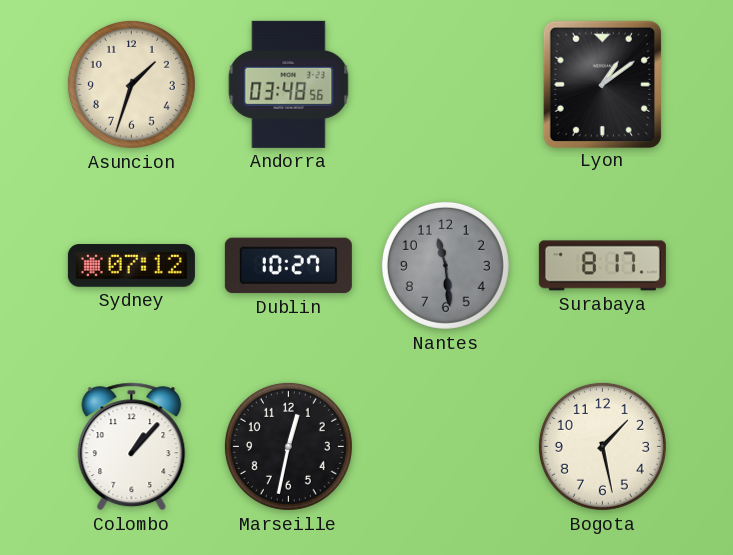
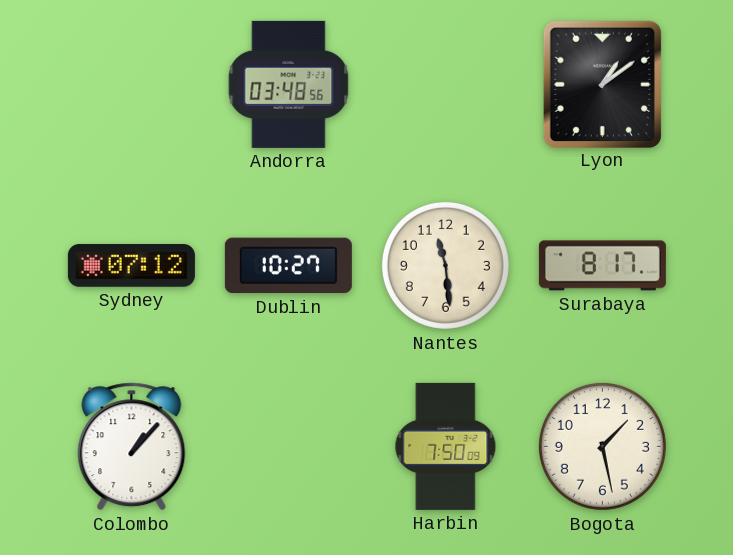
Asuncion: 1:33 -> none (131, 84)
Nantes dial: grey -> cream (445, 265)
Marseille: 12:32 -> none (288, 446)
Harbin: none -> 7:50 (446, 446)
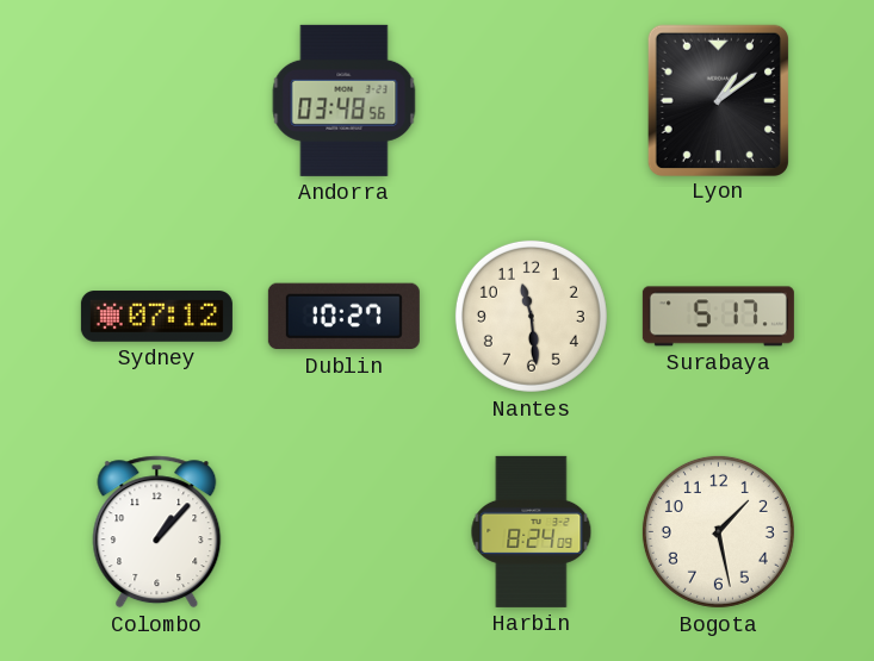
Surabaya: 8:17 -> 5:17 (718, 317)
Harbin: 7:50 -> 8:24 (532, 531)
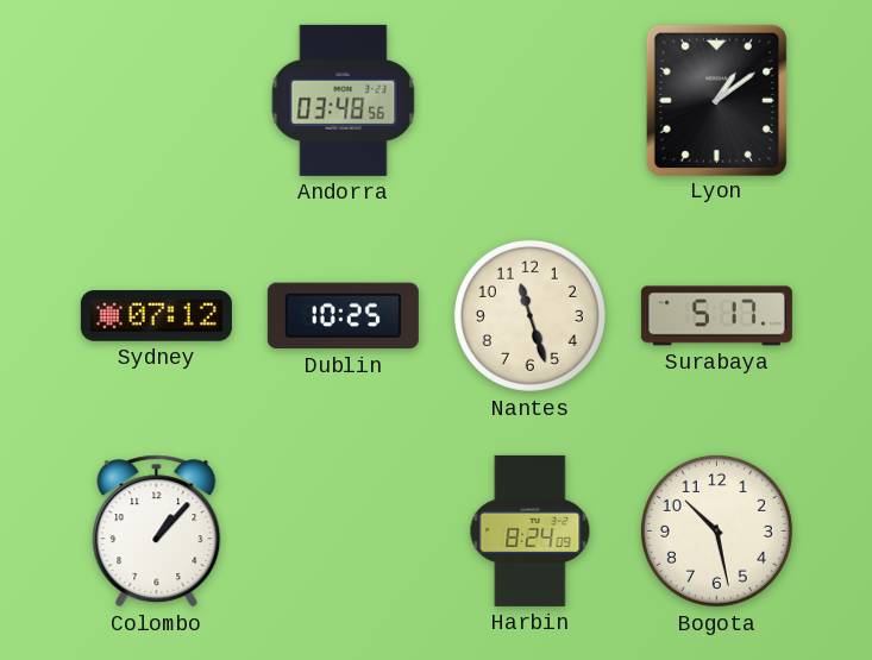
Dublin: 10:27 -> 10:25 (343, 316)
Nantes: 11:29 -> 11:27 (529, 315)
Bogota: 1:28 -> 10:28 (716, 530)
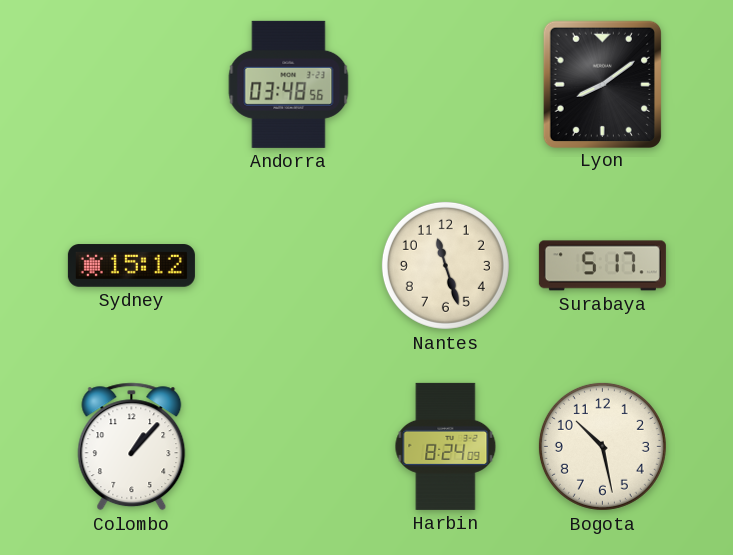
Lyon: 1:09 -> 8:09 (602, 84)
Sydney: 07:12 -> 15:12 (131, 266)
Dublin: 10:25 -> none (343, 316)
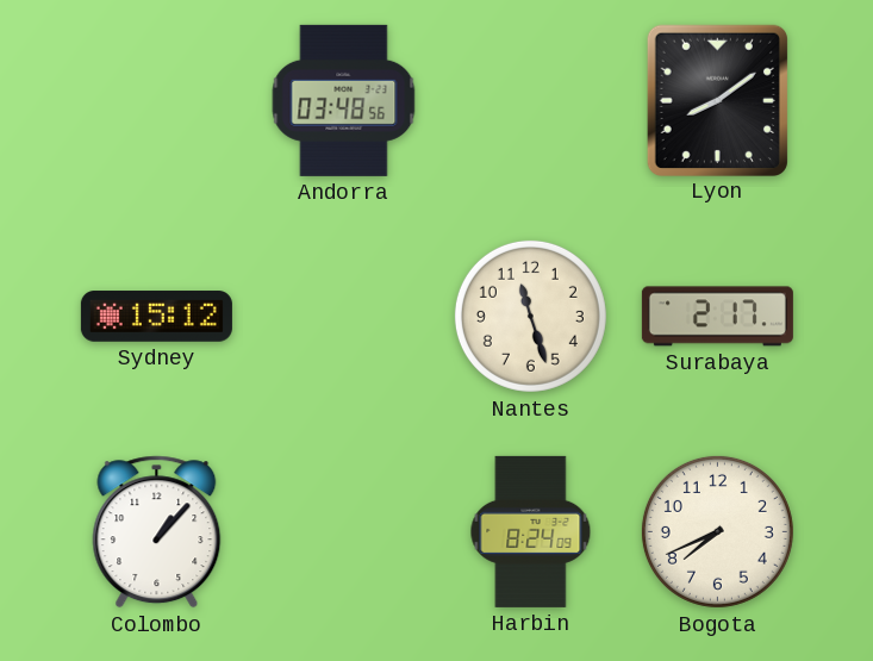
Surabaya: 5:17 -> 2:17 (717, 317)
Bogota: 10:28 -> 7:41 (717, 531)
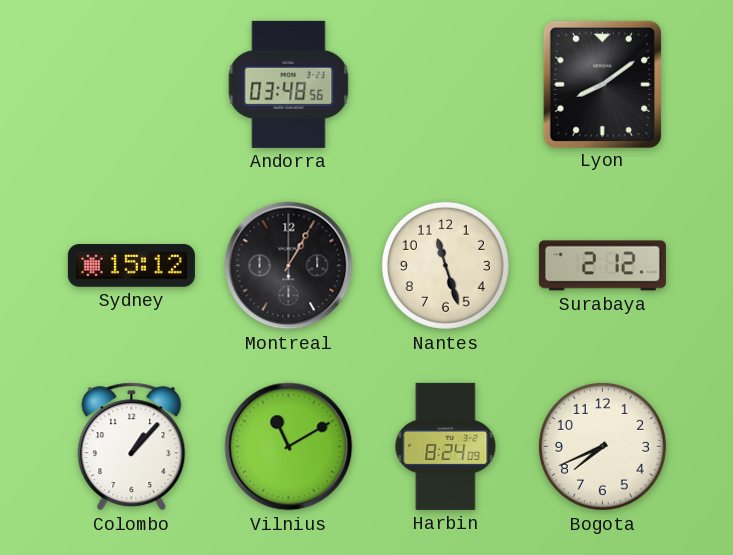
Montreal: none -> 1:05 (289, 266)
Surabaya: 2:17 -> 2:12 (602, 266)
Vilnius: none -> 11:10 (289, 447)
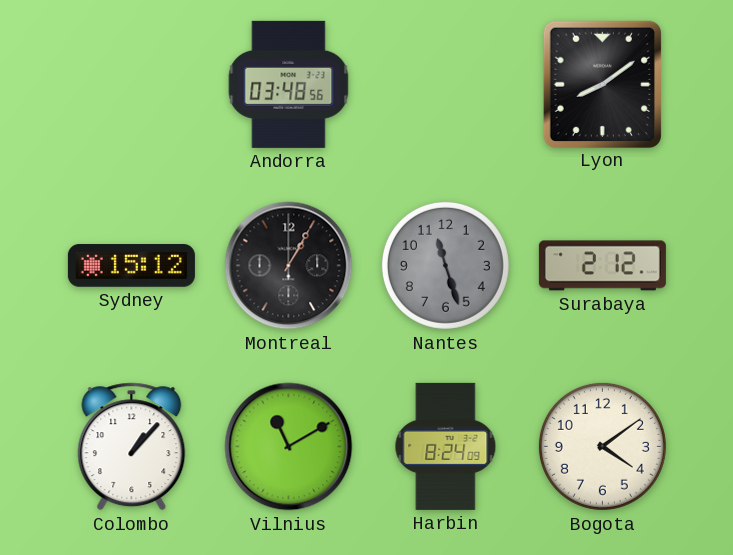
Nantes dial: cream -> grey (445, 265)
Bogota: 7:41 -> 4:09 (602, 446)
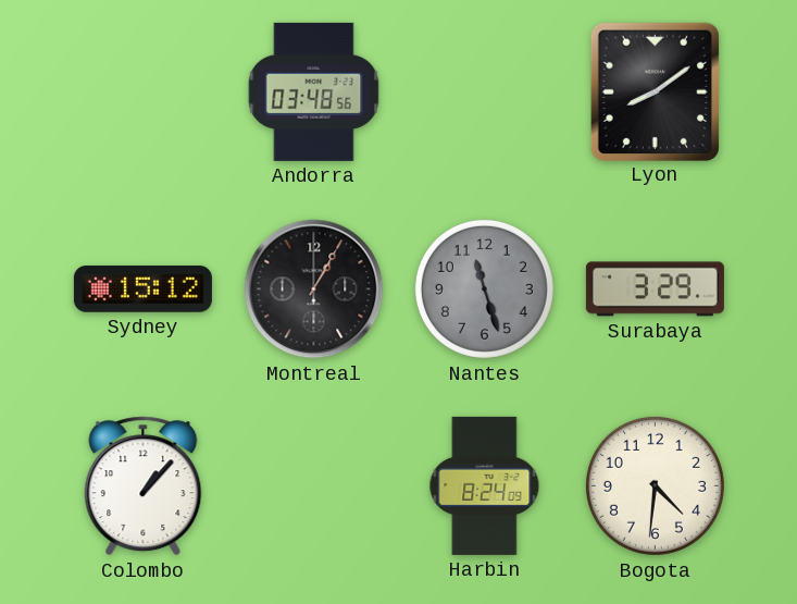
Surabaya: 2:12 -> 3:29 (655, 289)
Vilnius: 11:10 -> none (289, 447)
Bogota: 4:09 -> 4:31 (655, 485)
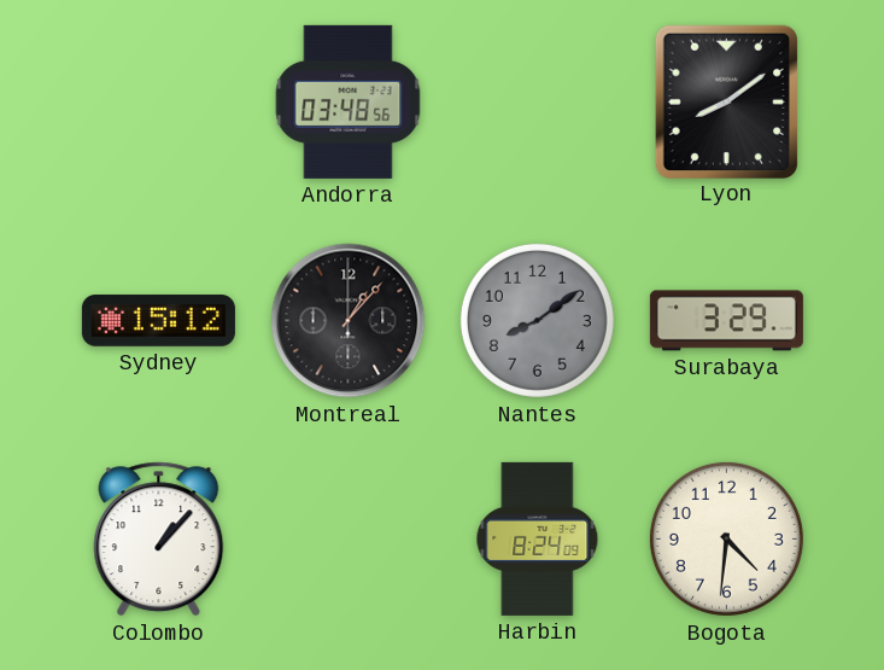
Montreal: 1:05 -> 1:07 (349, 321)
Nantes: 11:27 -> 8:09 (537, 320)
